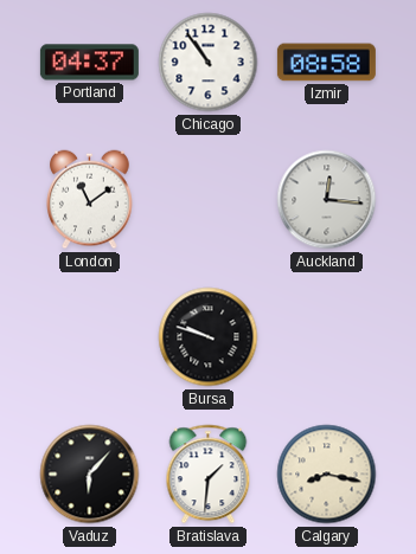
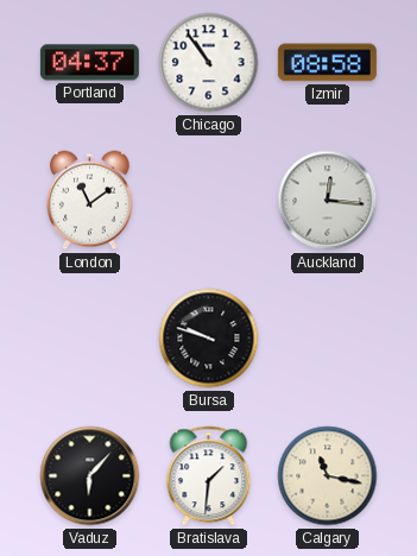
Calgary: 8:17 -> 11:17 (328, 476)
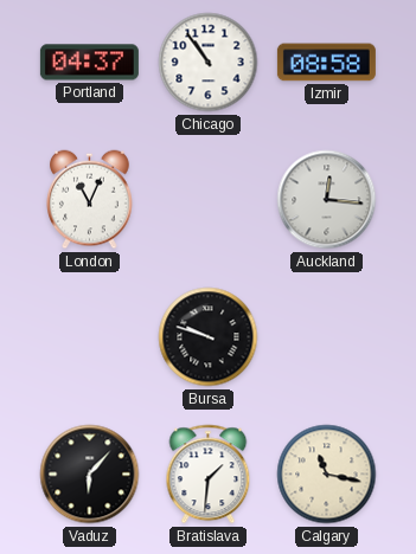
London: 11:09 -> 11:04 (90, 200)
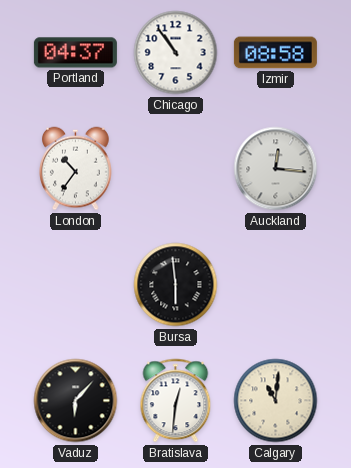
London: 11:04 -> 10:36 (76, 169)
Bursa: 9:48 -> 5:59 (176, 285)
Bratislava: 1:31 -> 12:31 (176, 401)
Calgary: 11:17 -> 11:01 (276, 401)
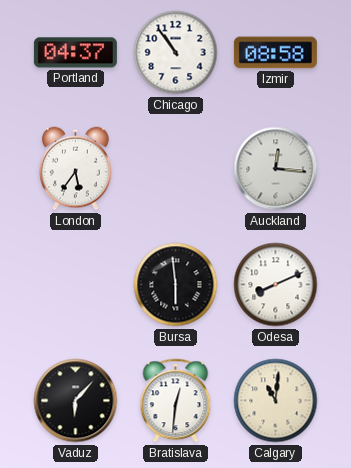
London: 10:36 -> 5:36 (76, 169)
Odesa: none -> 8:11 (276, 285)
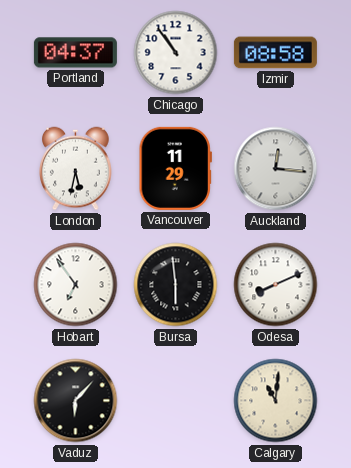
London: 5:36 -> 5:32 (76, 169)
Vancouver: none -> 11:29 (175, 168)
Hobart: none -> 6:54 (76, 285)
Bratislava: 12:31 -> none (176, 401)
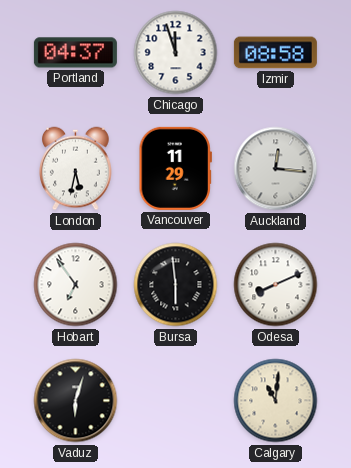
Chicago: 10:54 -> 11:57 (176, 53)
Vaduz: 6:07 -> 6:03 (76, 401)
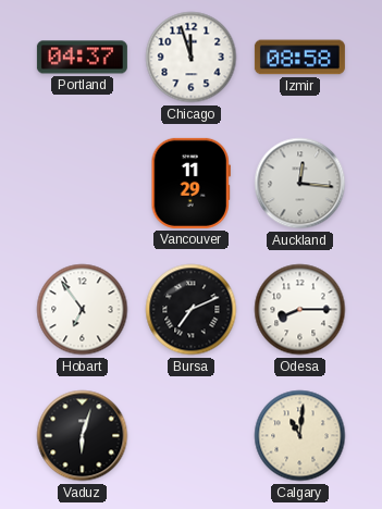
London: 5:32 -> none (76, 169)
Bursa: 5:59 -> 7:11 (192, 310)
Odesa: 8:11 -> 8:15 (300, 310)
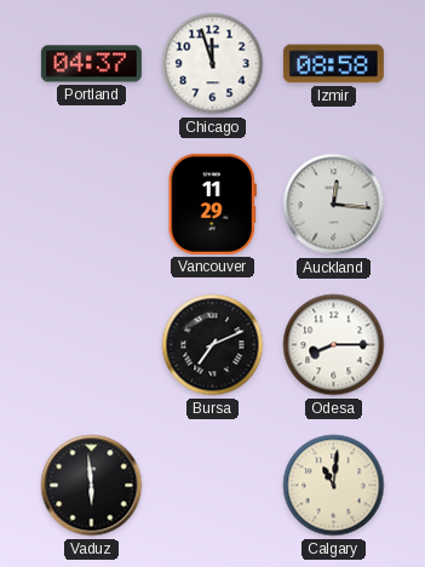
Hobart: 6:54 -> none (83, 310)
Vaduz: 6:03 -> 5:59 (92, 486)
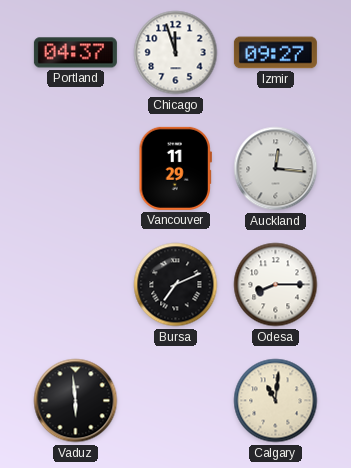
Izmir: 08:58 -> 09:27 (275, 53)
